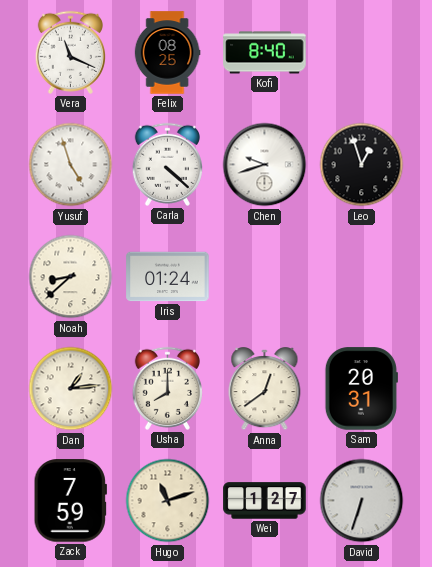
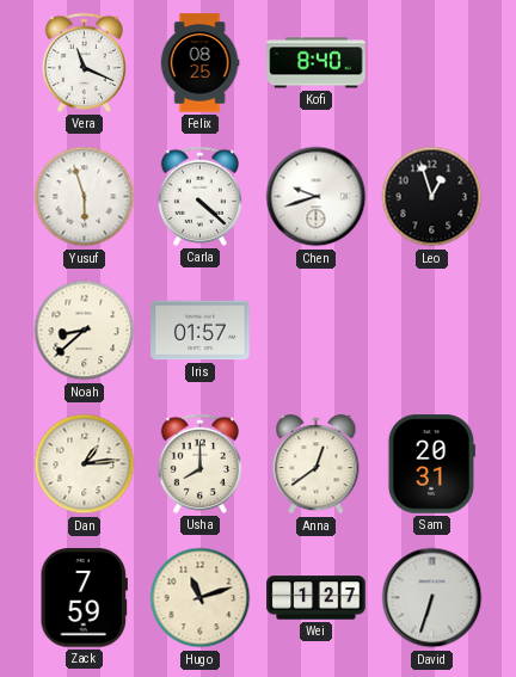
Yusuf: 4:57 -> 5:57 (85, 197)
Iris: 01:24 -> 01:57 (201, 331)
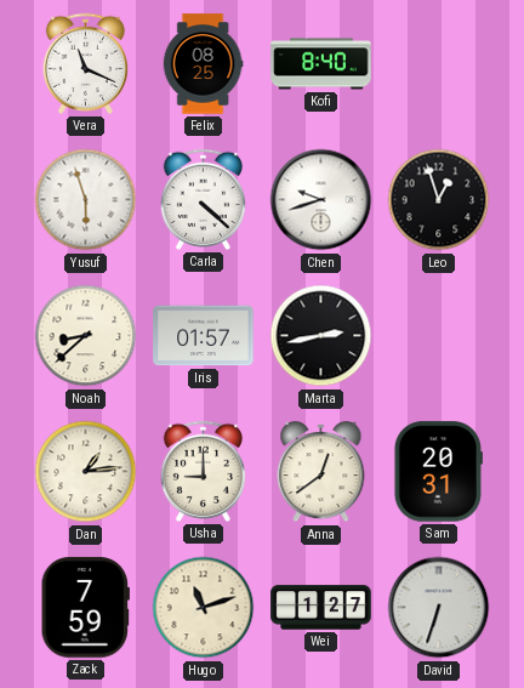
Marta: none -> 2:43 (321, 336)
Usha: 8:00 -> 9:00 (203, 471)
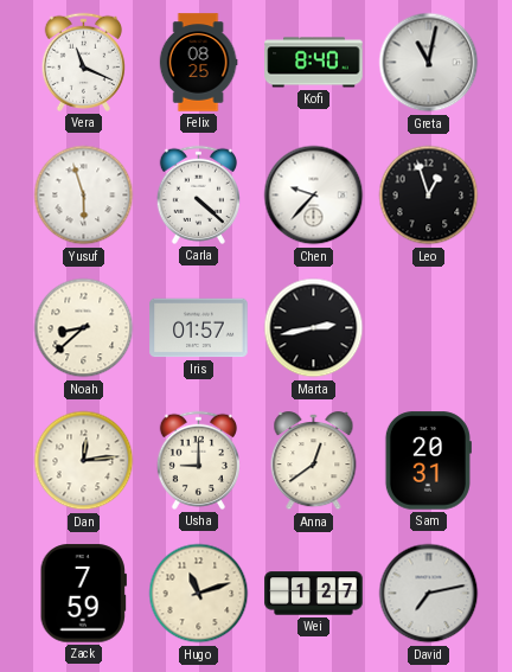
Greta: none -> 11:02 (429, 63)
Chen: 9:42 -> 9:37 (314, 196)
Dan: 1:14 -> 12:14 (84, 461)
David: 6:33 -> 7:13 (429, 594)
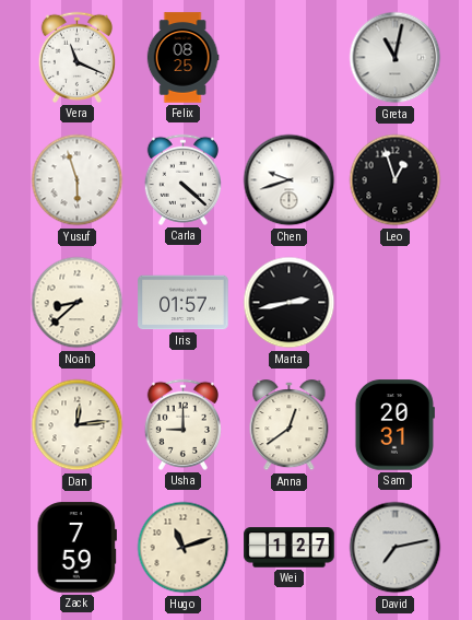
Kofi: 8:40 -> none (314, 63)
Chen: 9:37 -> 9:42 (290, 180)
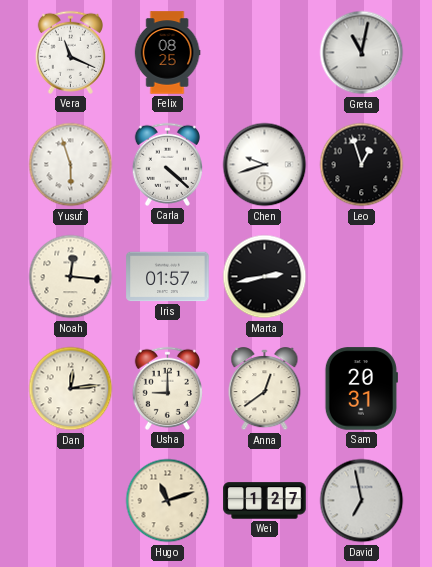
Noah: 8:38 -> 12:16 (71, 277)
Zack: 7:59 -> none (76, 548)
David: 7:13 -> 6:58 (362, 501)
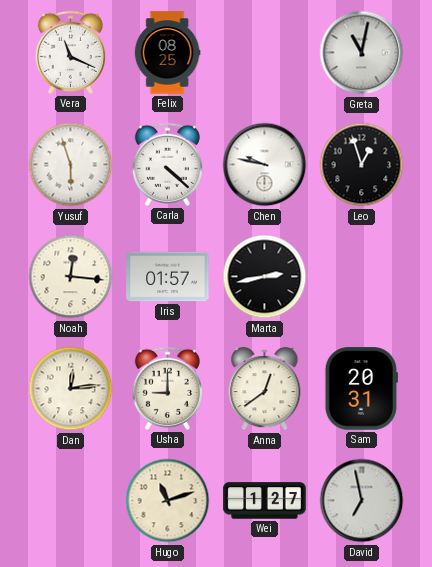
Chen: 9:42 -> 9:47 (265, 165)
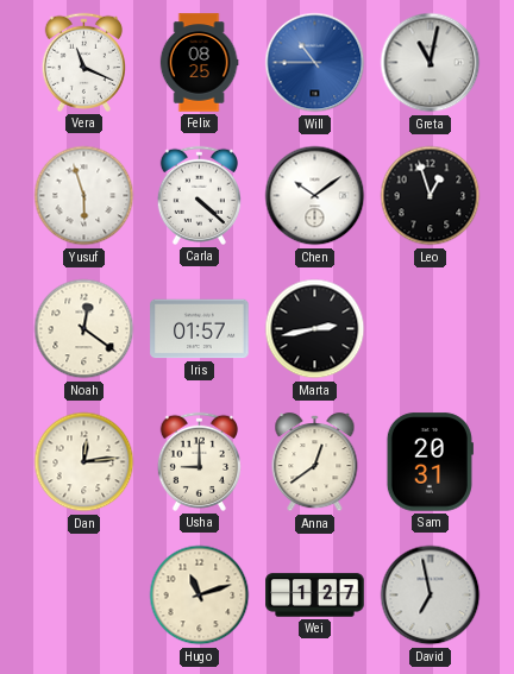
Will: none -> 10:45 (315, 63)
Chen: 9:47 -> 10:09 (315, 196)
Noah: 12:16 -> 12:21 (84, 329)
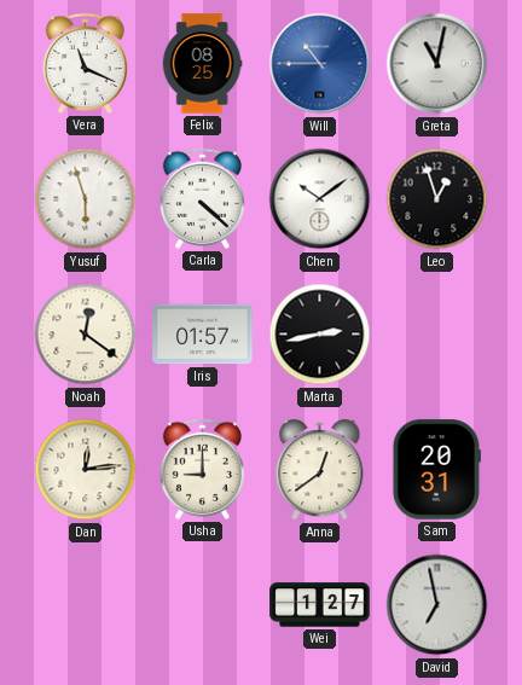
Hugo: 11:12 -> none (200, 596)
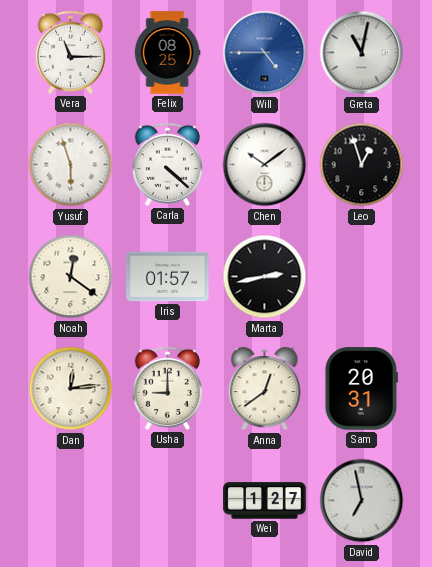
Vera: 11:19 -> 11:15 (70, 52)
Will: 10:45 -> 4:45 (265, 53)
